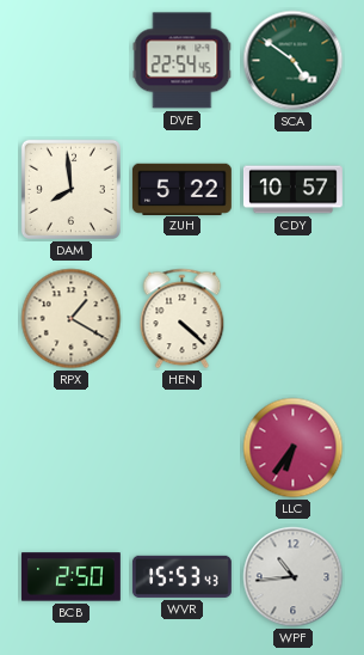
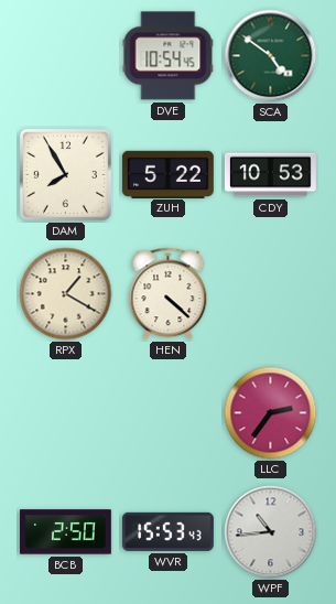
DVE: 22:54 -> 10:54 (169, 56)
DAM: 7:59 -> 7:55 (65, 174)
CDY: 10:57 -> 10:53 (270, 175)
LLC: 6:36 -> 2:36 (271, 413)
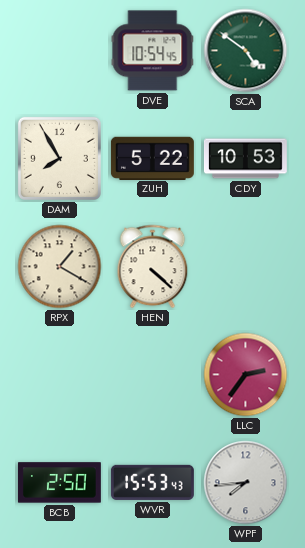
WPF: 10:44 -> 7:44 (246, 483)
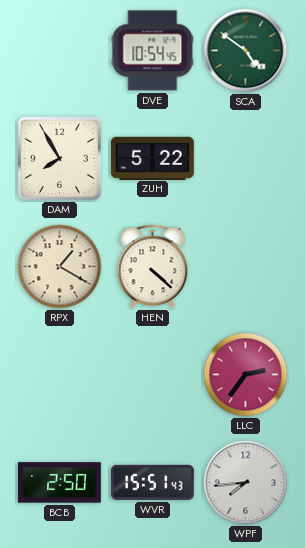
CDY: 10:53 -> none (245, 159)
WVR: 15:53 -> 15:51 (152, 482)
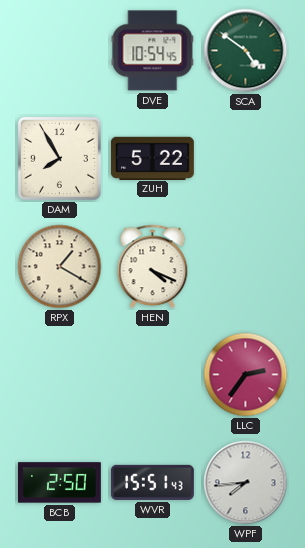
HEN: 4:22 -> 4:19 (153, 267)
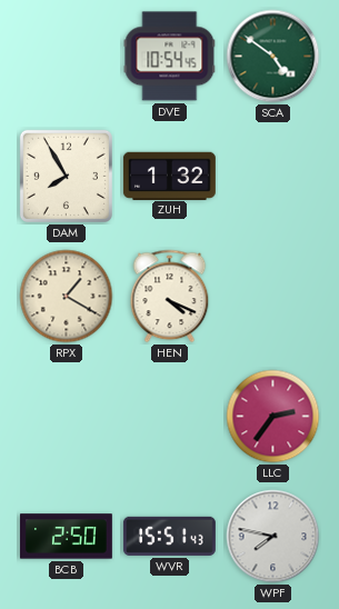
ZUH: 5:22 -> 1:32 (169, 176)
WPF: 7:44 -> 7:47 (273, 537)
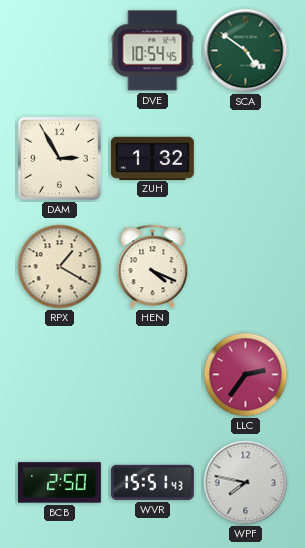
DAM: 7:55 -> 2:55 (59, 158)
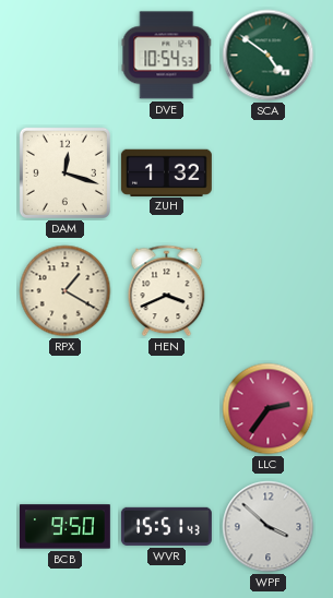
DVE: 10:54:45 -> 10:54:53 (167, 56)
DAM: 2:55 -> 12:18 (64, 172)
HEN: 4:19 -> 3:41 (167, 291)
BCB: 2:50 -> 9:50 (64, 527)
WPF: 7:47 -> 3:52 (269, 527)
